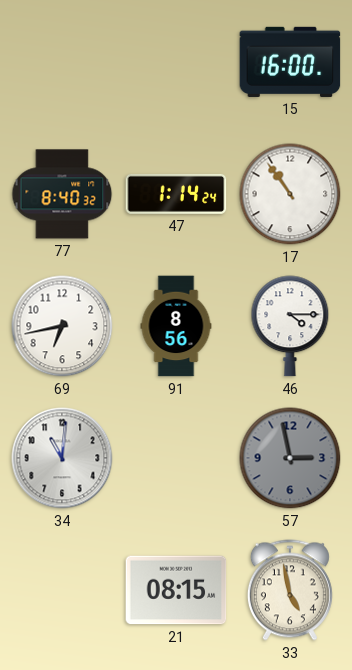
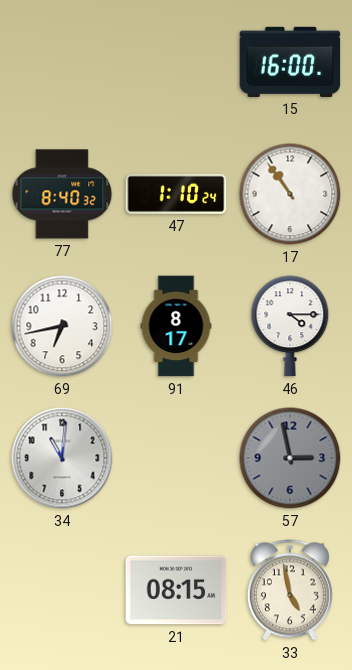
47: 1:14 -> 1:10 (176, 194)
91: 8:56 -> 8:17 (176, 326)
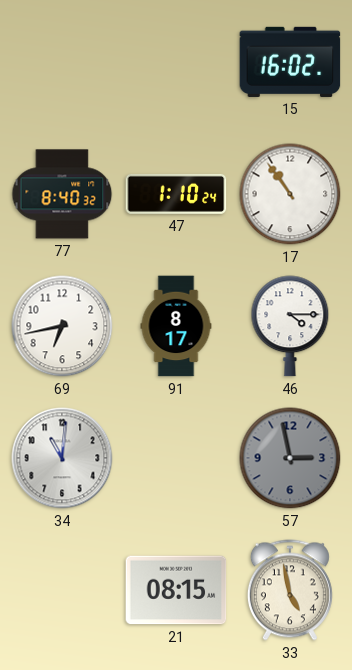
15: 16:00 -> 16:02 (290, 62)
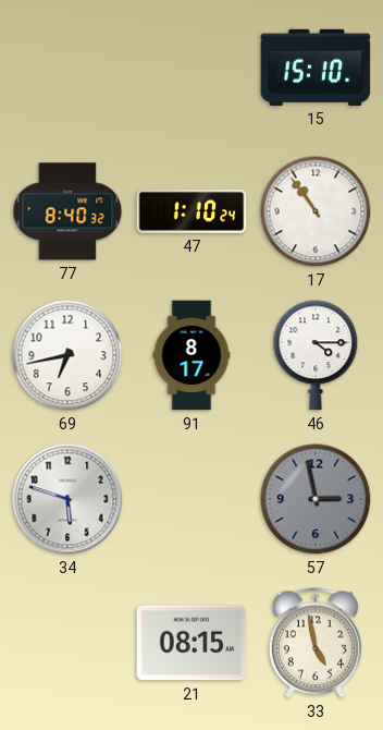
15: 16:02 -> 15:10 (316, 68)
34: 11:01 -> 5:48 (67, 499)
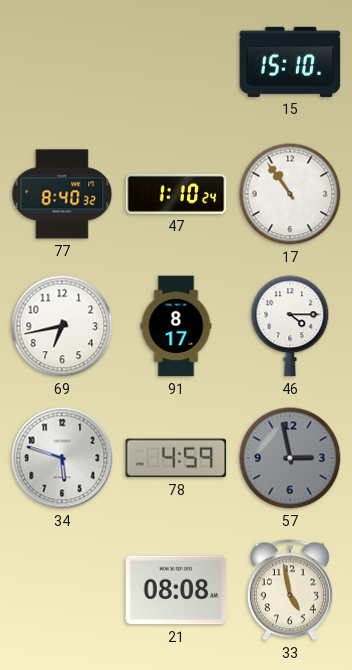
78: none -> 4:59 (176, 458)
21: 08:15 -> 08:08 (176, 590)
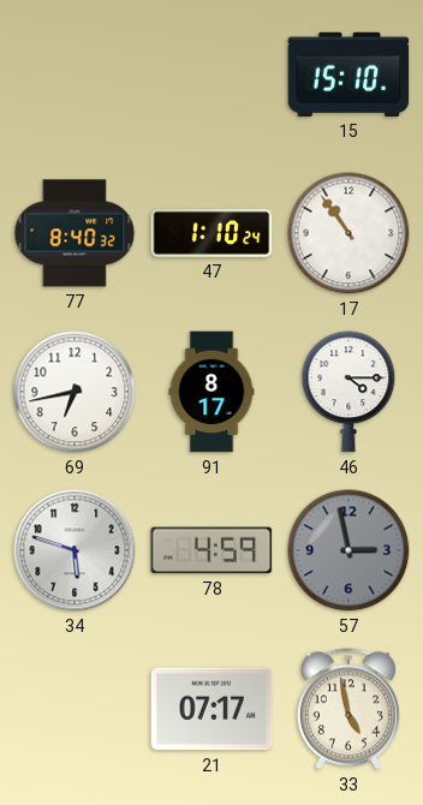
21: 08:08 -> 07:17 (211, 709)
